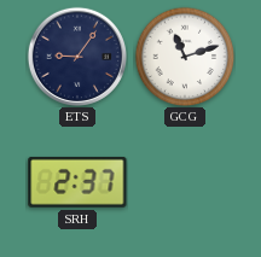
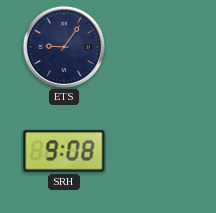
GCG: 11:12 -> none (185, 57)
SRH: 2:37 -> 9:08 (64, 151)
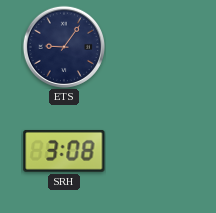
SRH: 9:08 -> 3:08 (64, 151)
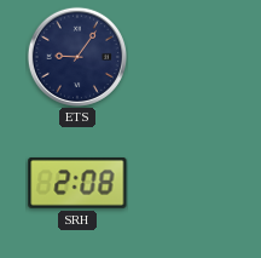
SRH: 3:08 -> 2:08 (77, 183)
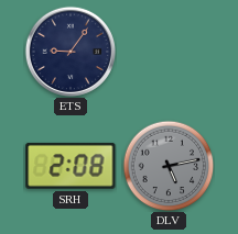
DLV: none -> 5:13 (169, 166)
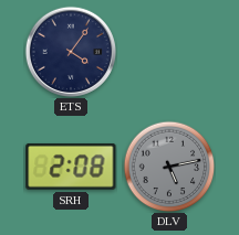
ETS: 9:06 -> 4:06 (70, 51)
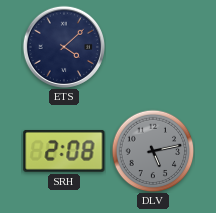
ETS: 4:06 -> 4:08 (63, 46)
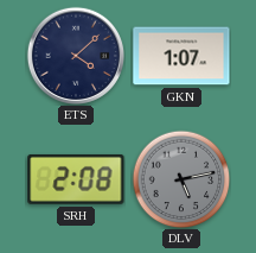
GKN: none -> 1:07 (181, 56)
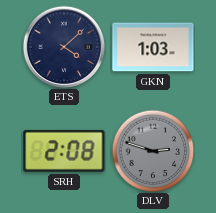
GKN: 1:07 -> 1:03 (153, 47)
DLV: 5:13 -> 2:48 (153, 151)
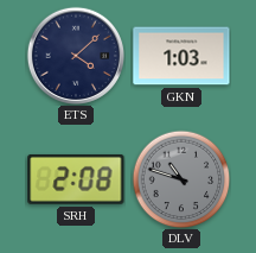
DLV: 2:48 -> 10:48 (181, 179)
